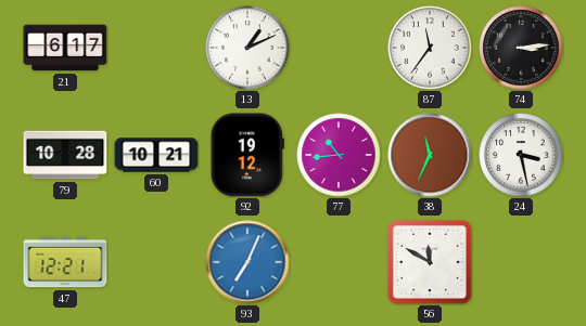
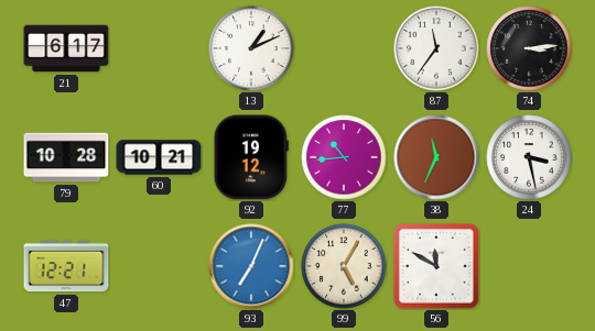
99: none -> 5:05 (344, 266)
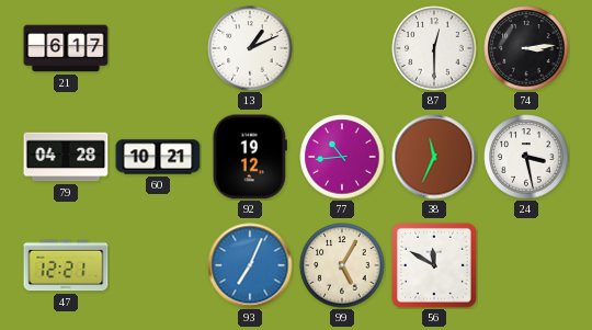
87: 11:36 -> 12:30 (434, 48)
79: 10:28 -> 04:28 (66, 157)
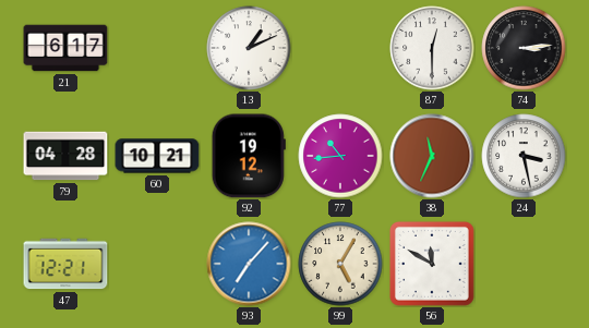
93: 7:04 -> 7:07 (249, 264)
